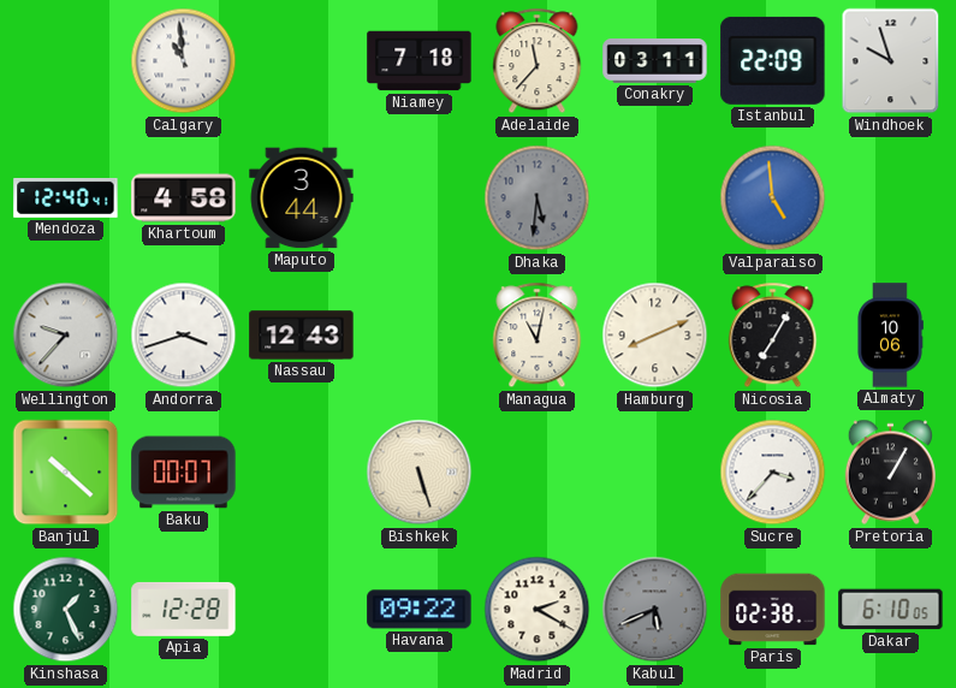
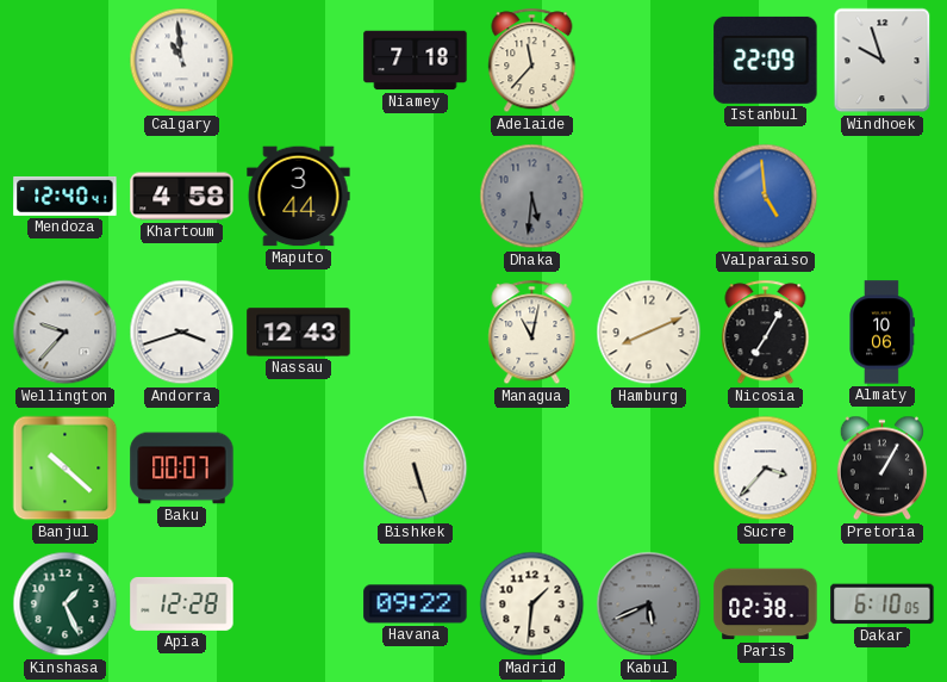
Conakry: 03:11 -> none (655, 61)
Madrid: 2:20 -> 1:31 (532, 604)
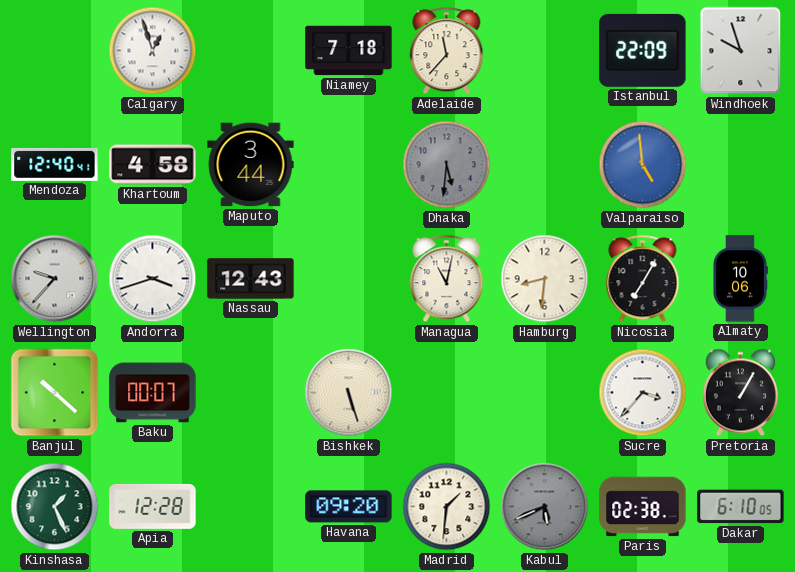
Calgary: 10:59 -> 12:57 (153, 51)
Hamburg: 8:11 -> 8:31 (545, 279)
Havana: 09:22 -> 09:20 (349, 507)
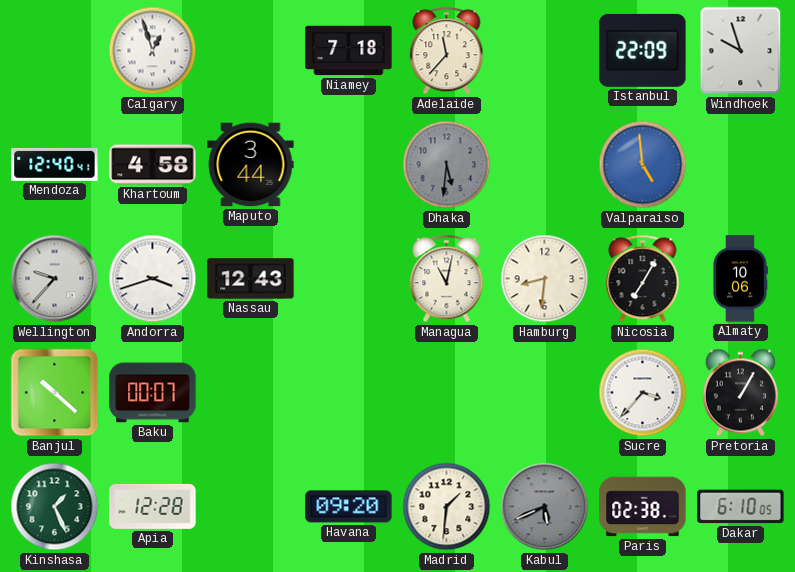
Bishkek: 5:27 -> none (349, 393)
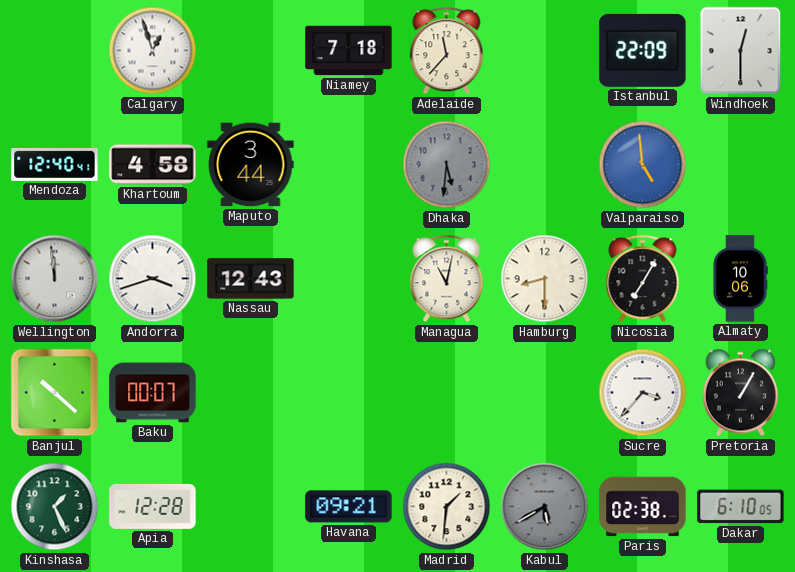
Windhoek: 9:57 -> 12:30 (741, 51)
Wellington: 9:37 -> 11:59 (55, 279)
Hamburg: 8:31 -> 8:30 (545, 279)
Havana: 09:20 -> 09:21 (349, 507)
Kabul: 5:41 -> 5:40 (545, 507)
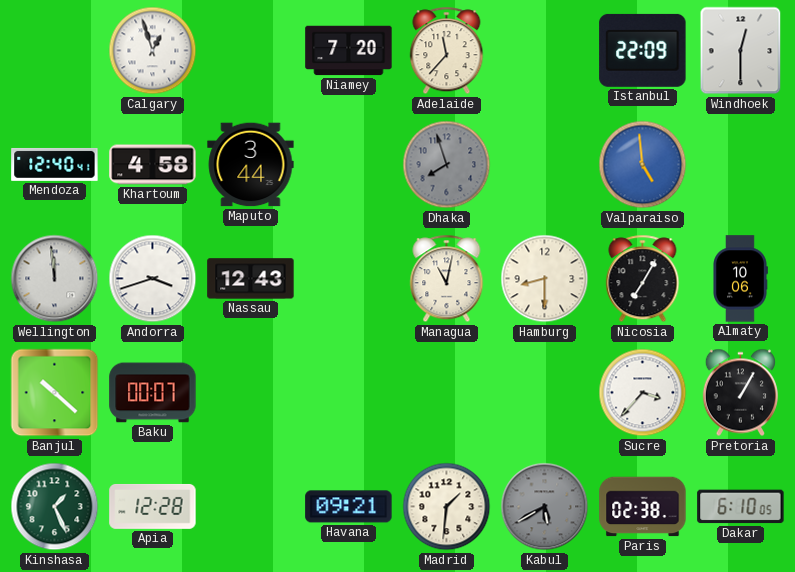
Niamey: 7:18 -> 7:20 (349, 51)
Dhaka: 5:31 -> 7:57 (447, 165)
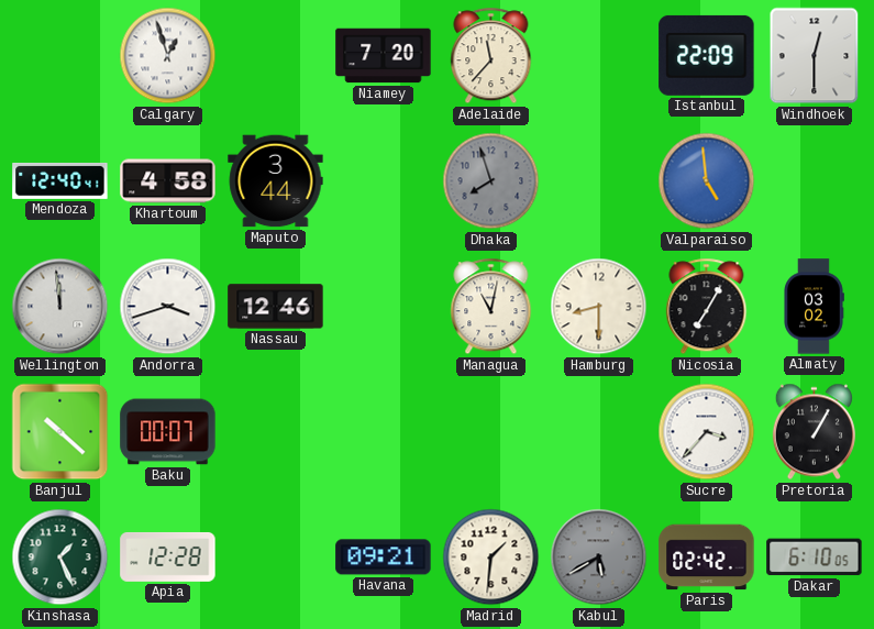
Nassau: 12:43 -> 12:46 (276, 307)
Almaty: 10:06 -> 03:02 (814, 307)
Paris: 02:38 -> 02:42 (707, 558)
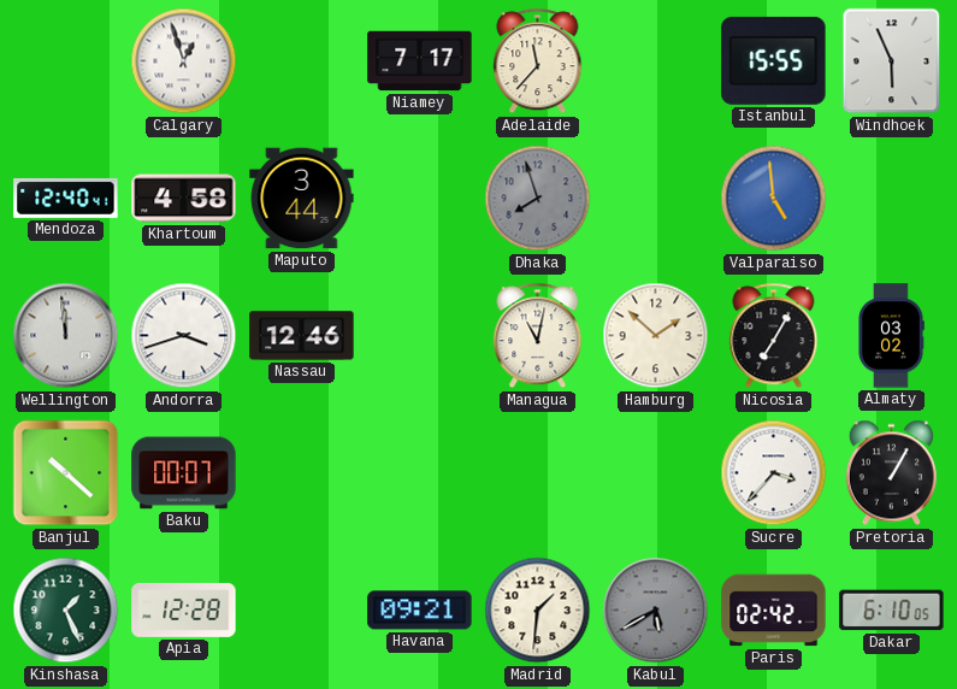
Niamey: 7:20 -> 7:17 (420, 61)
Istanbul: 22:09 -> 15:55 (774, 60)
Windhoek: 12:30 -> 5:56 (892, 61)
Hamburg: 8:30 -> 1:52 (656, 336)
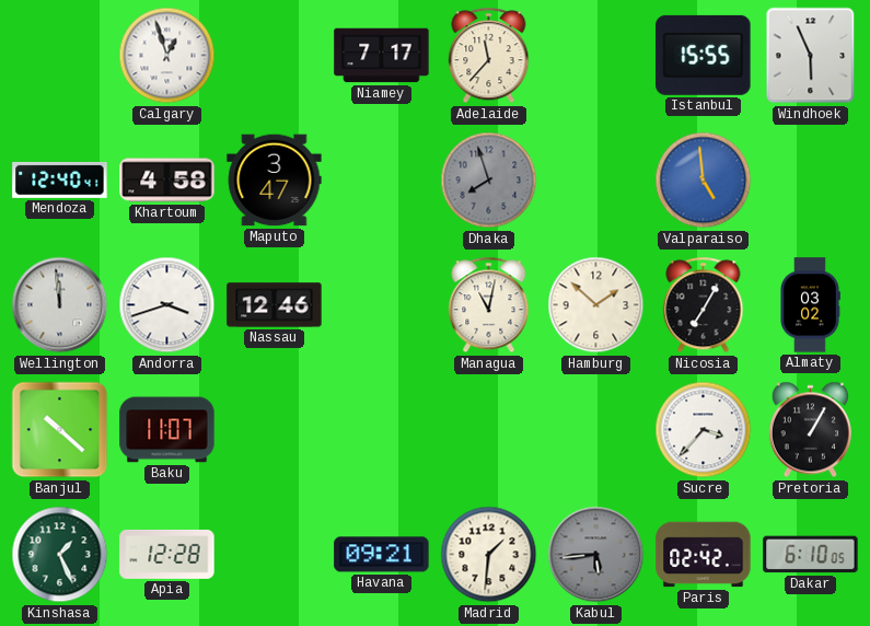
Maputo: 3:44 -> 3:47 (275, 181)
Baku: 00:07 -> 11:07 (167, 430)
Kabul: 5:40 -> 5:44 (596, 555)
